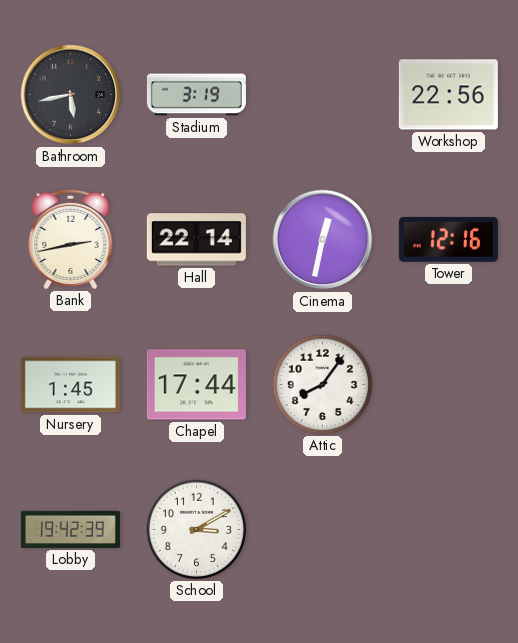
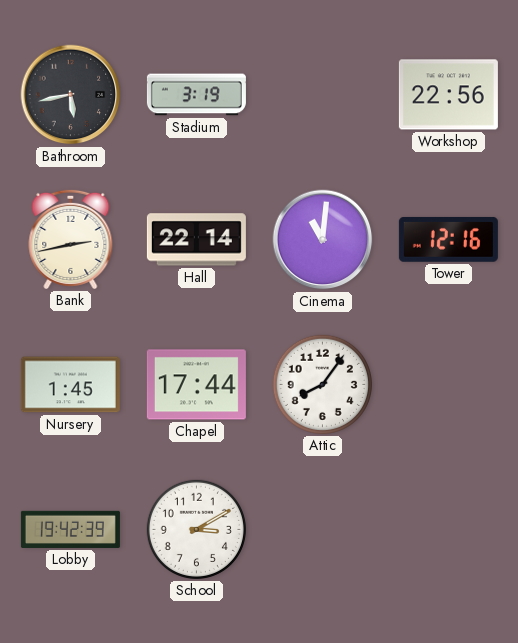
Cinema: 12:32 -> 11:01 (323, 240)
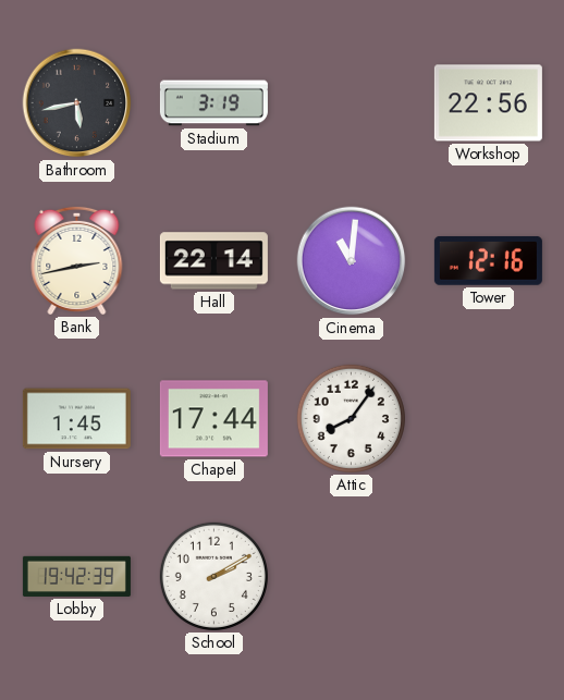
School: 3:10 -> 2:10 (213, 576)
